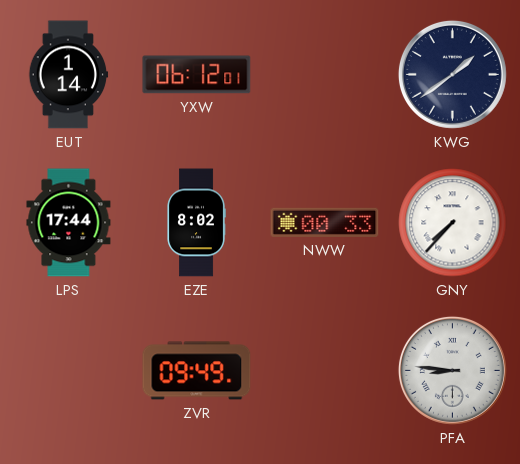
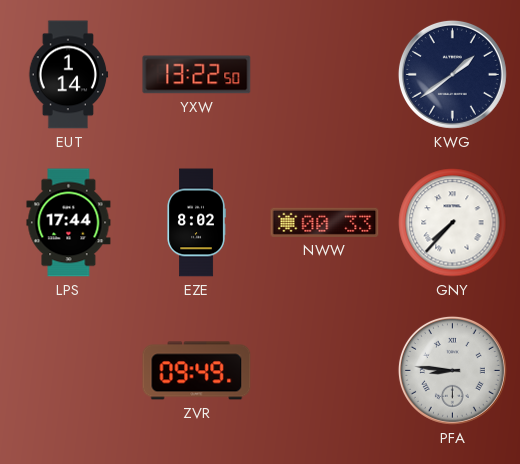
YXW: 06:12 -> 13:22 (197, 75)
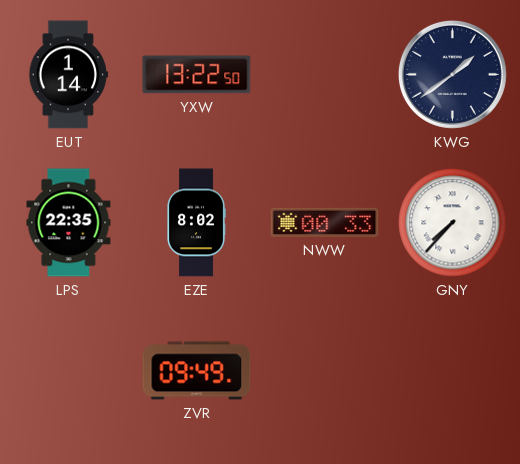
LPS: 17:44 -> 22:35 (69, 223)
PFA: 8:46 -> none (452, 370)
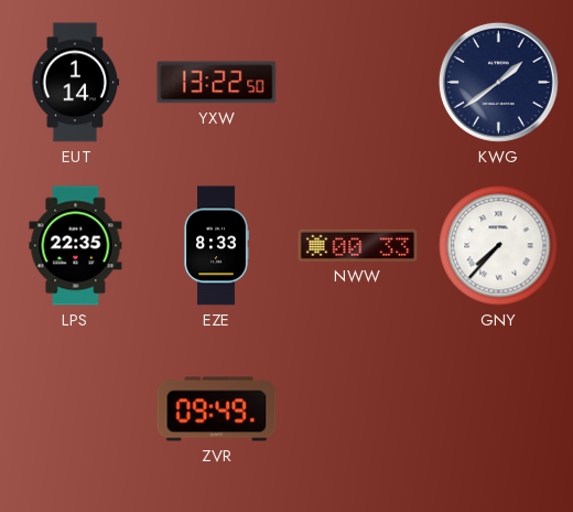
EZE: 8:02 -> 8:33 (216, 246)
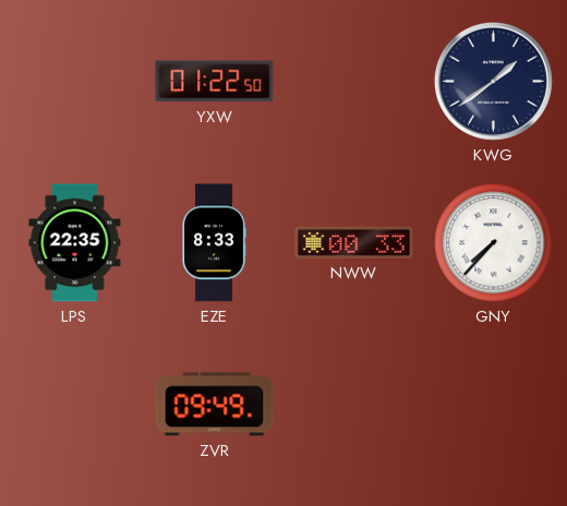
EUT: 1:14 -> none (76, 83)
YXW: 13:22 -> 01:22 (215, 82)
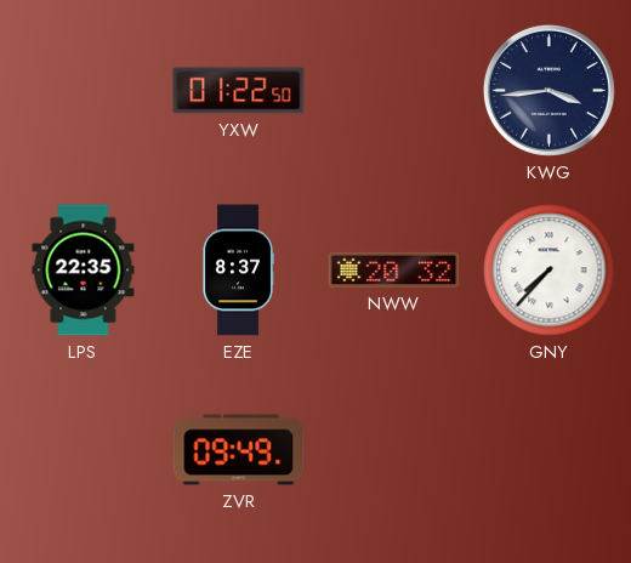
KWG: 1:39 -> 3:44 (548, 90)
EZE: 8:33 -> 8:37 (238, 271)
NWW: 00:33 -> 20:32 (394, 269)
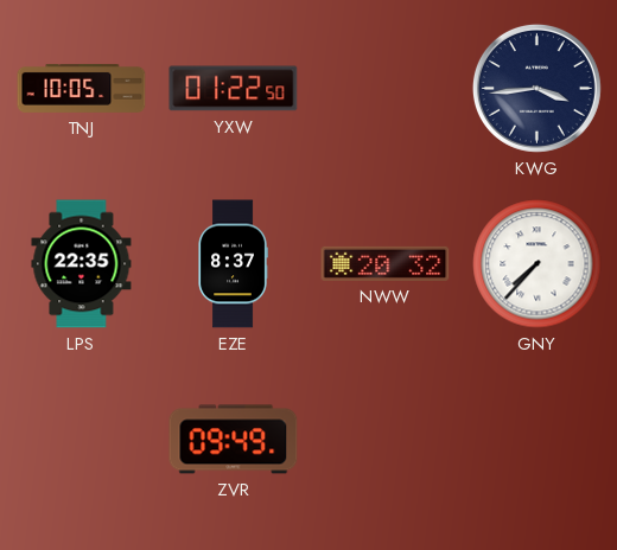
TNJ: none -> 10:05 (82, 88)
